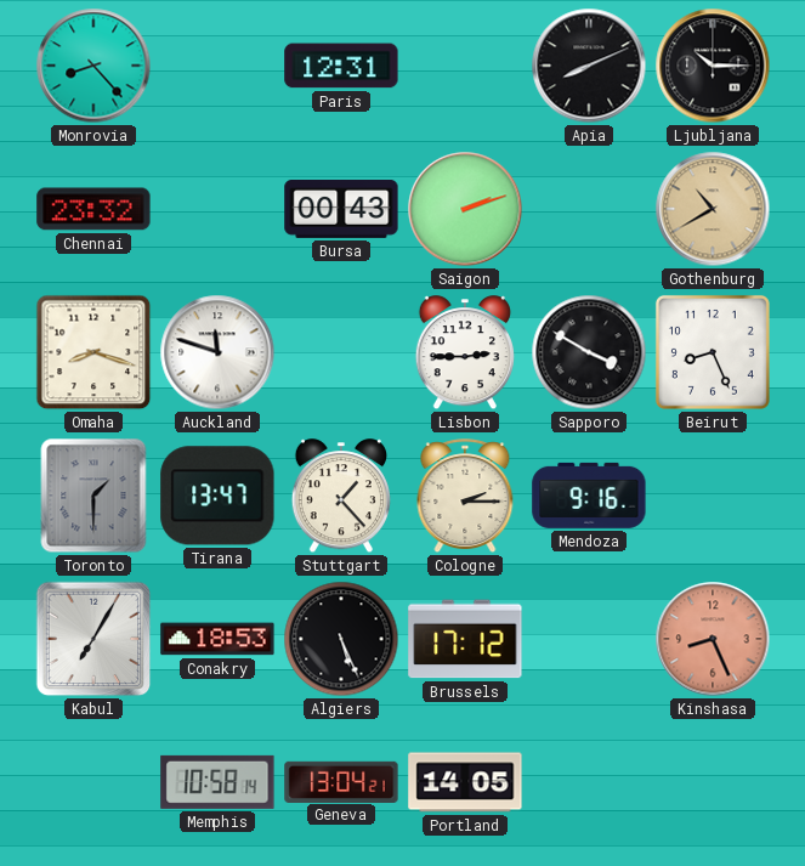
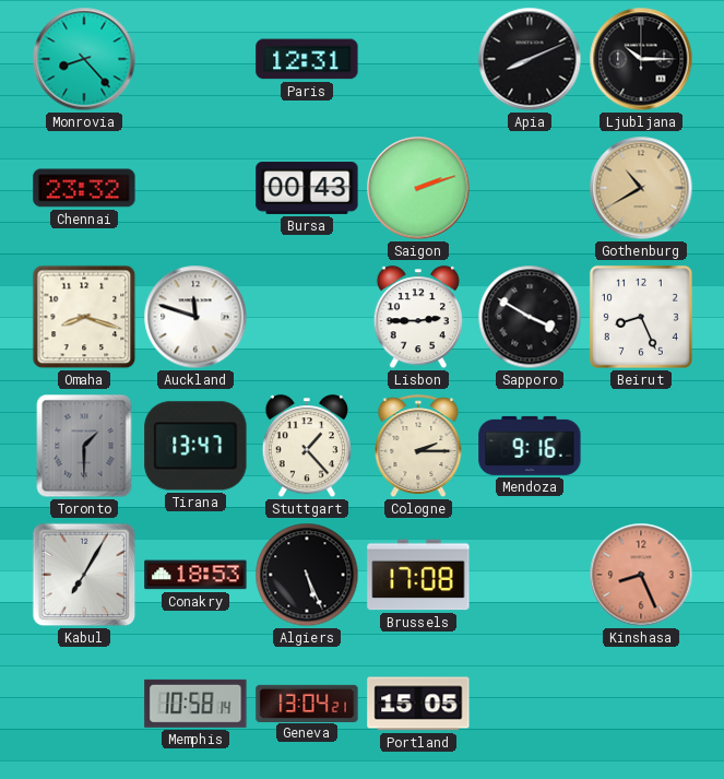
Brussels: 17:12 -> 17:08 (418, 575)
Portland: 14:05 -> 15:05 (418, 704)
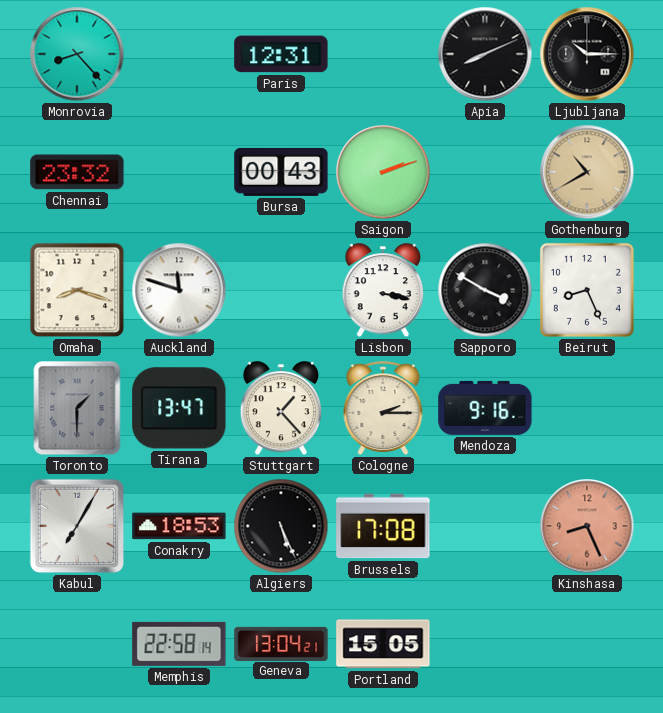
Lisbon: 2:45 -> 3:17 (383, 291)
Memphis: 10:58 -> 22:58 (179, 644)
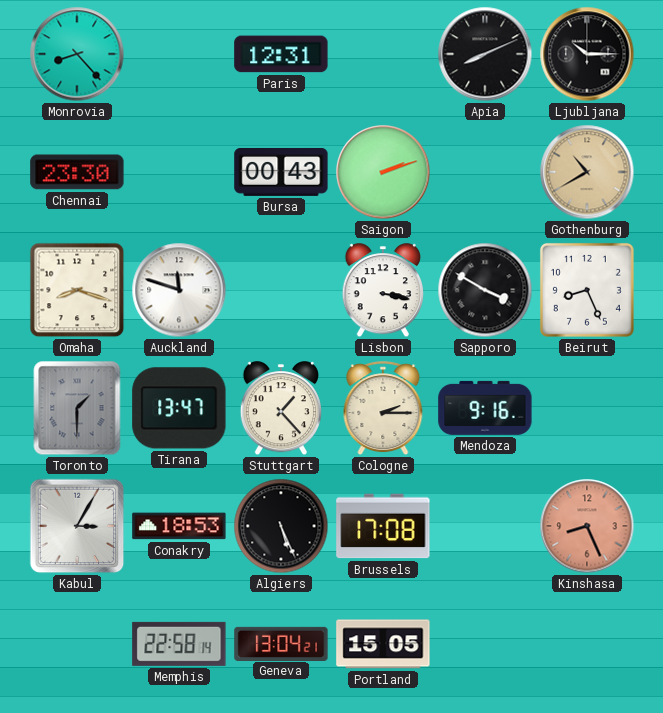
Chennai: 23:32 -> 23:30 (77, 172)
Kabul: 7:05 -> 3:05 (77, 526)
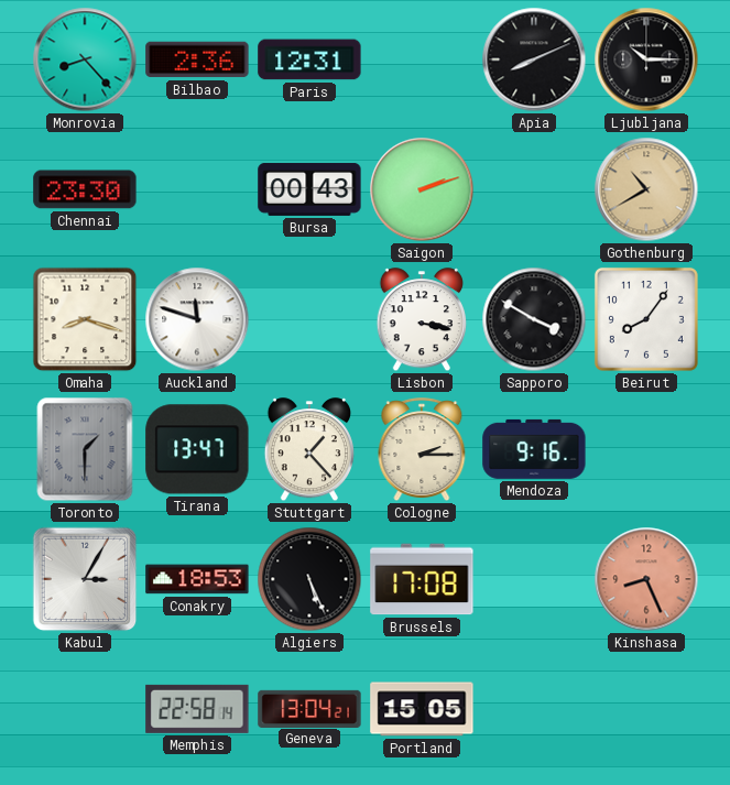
Bilbao: none -> 2:36 (197, 59)
Beirut: 8:26 -> 8:06 (646, 319)
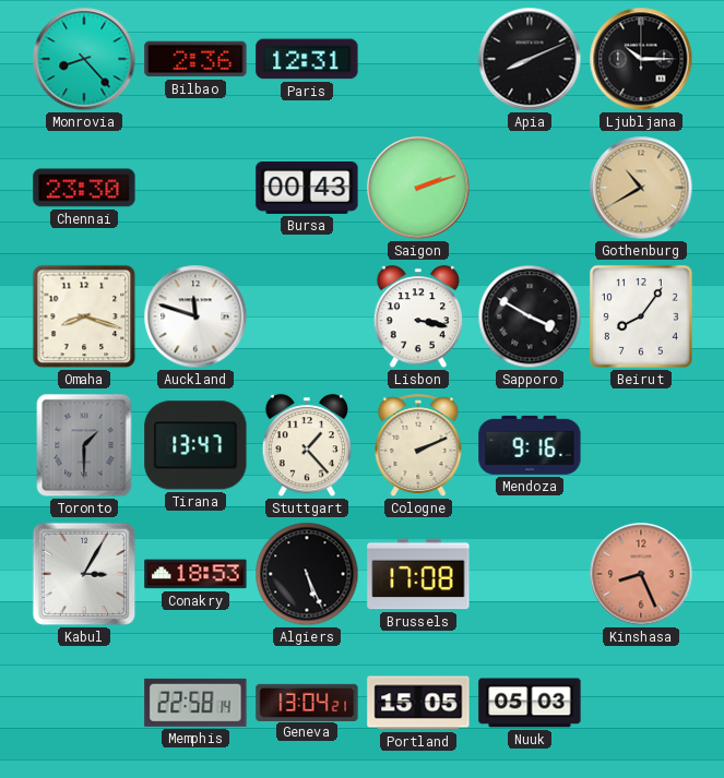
Cologne: 2:15 -> 2:11 (418, 446)
Nuuk: none -> 05:03 (530, 703)
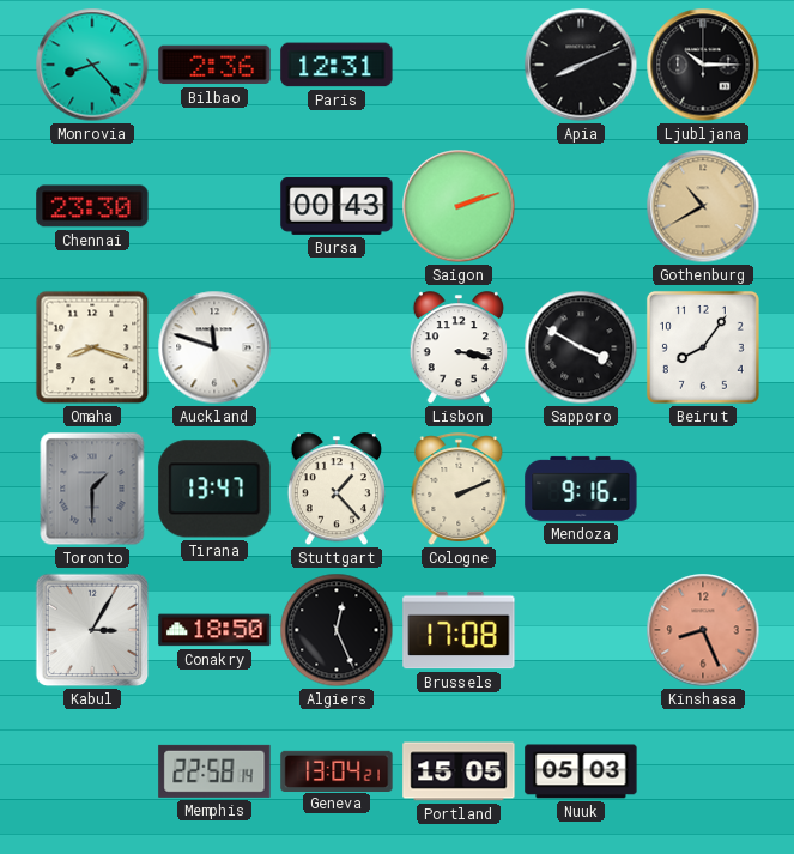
Conakry: 18:53 -> 18:50 (214, 630)
Algiers: 5:26 -> 12:26 (337, 630)
